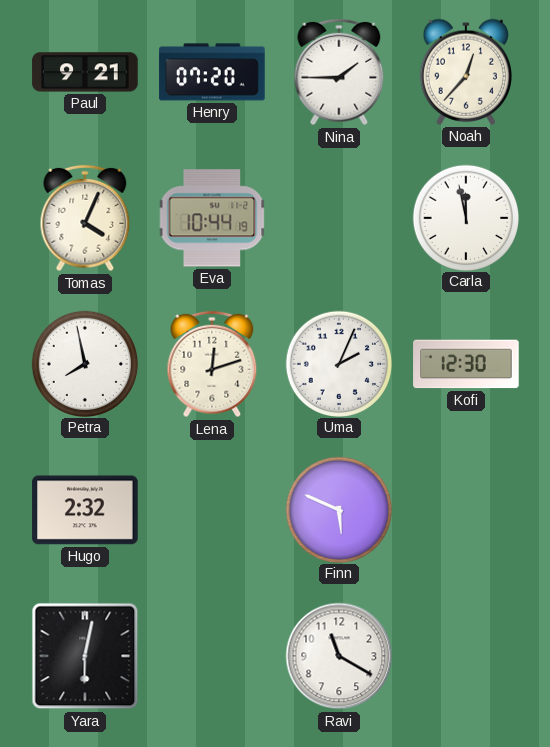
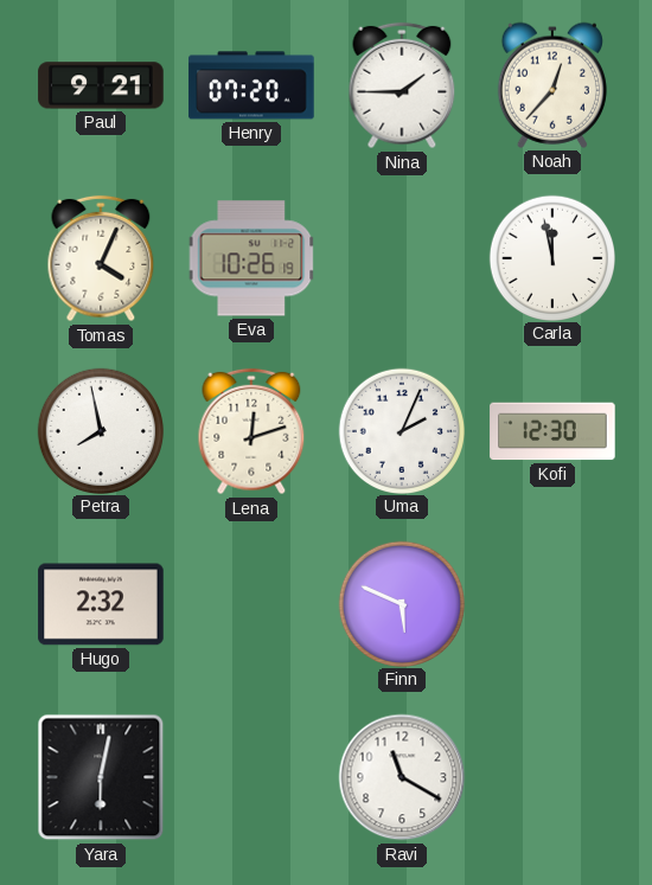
Eva: 10:44 -> 10:26 (251, 258)
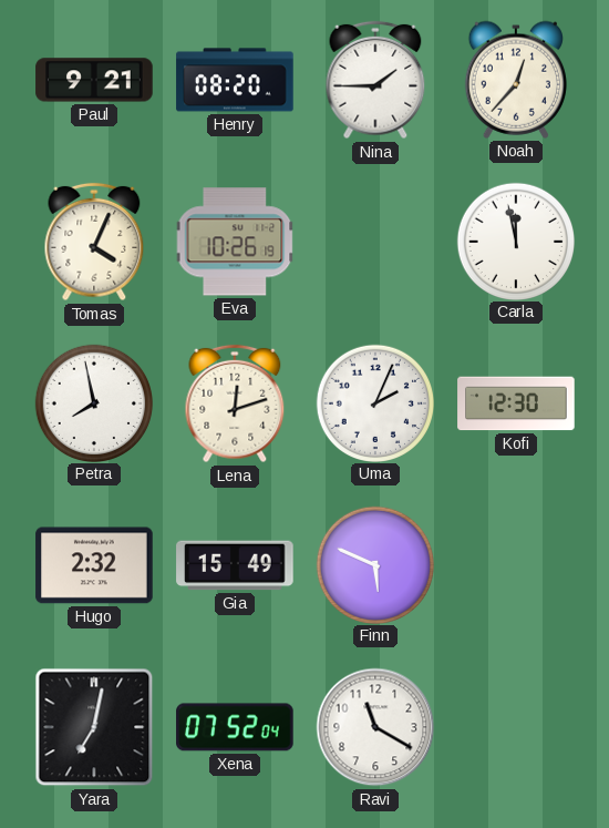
Henry: 07:20 -> 08:20 (235, 80)
Gia: none -> 15:49 (235, 565)
Yara: 6:02 -> 7:02 (94, 727)
Xena: none -> 07:52 (235, 727)
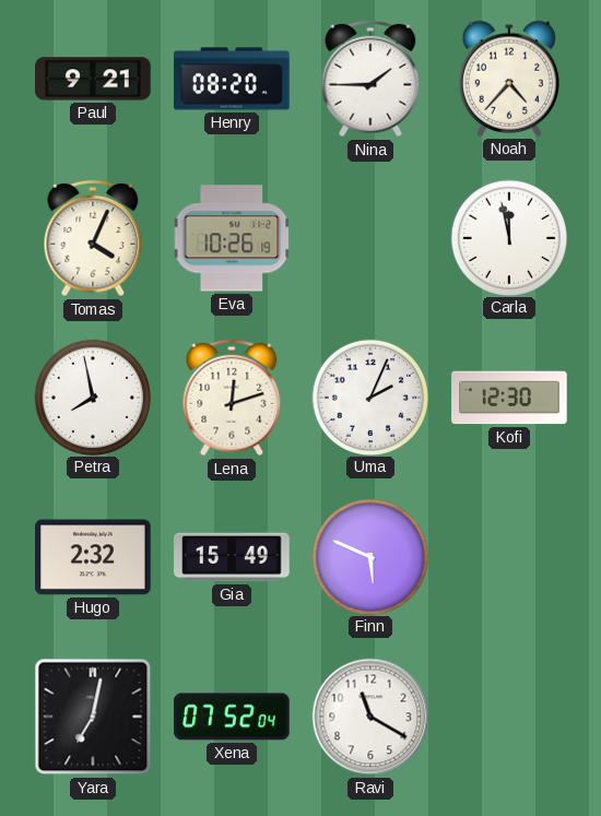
Noah: 12:37 -> 4:37 (508, 79)
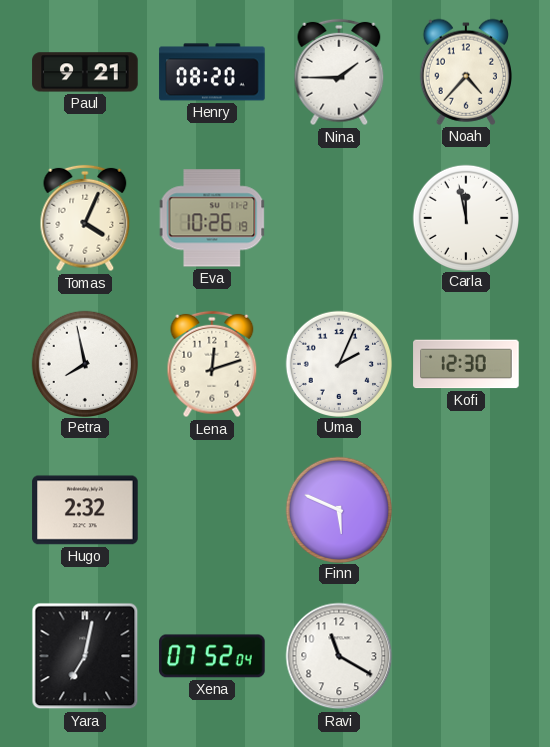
Gia: 15:49 -> none (232, 557)
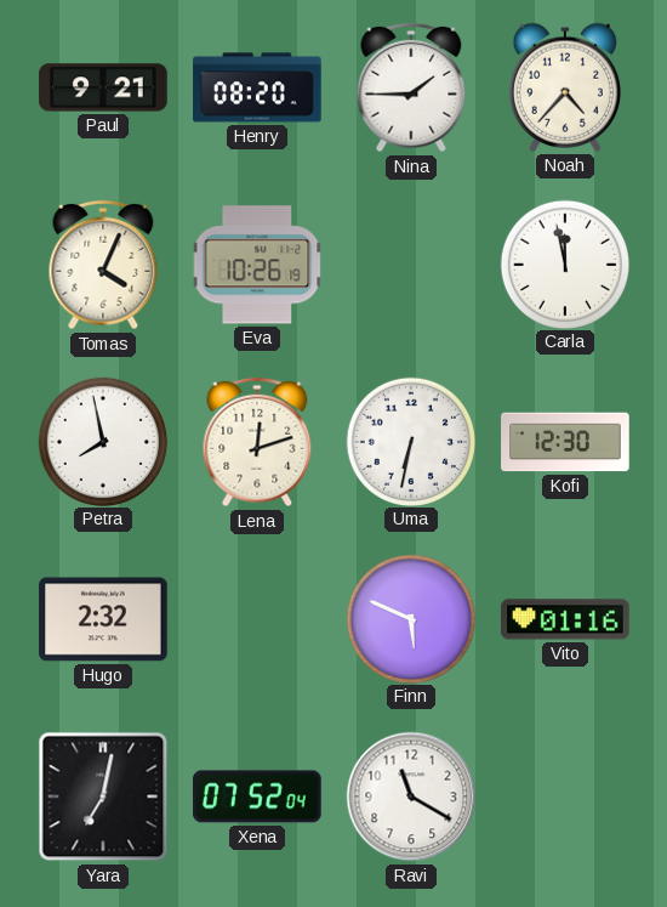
Uma: 2:04 -> 6:32 (410, 441)
Vito: none -> 01:16 (565, 619)
